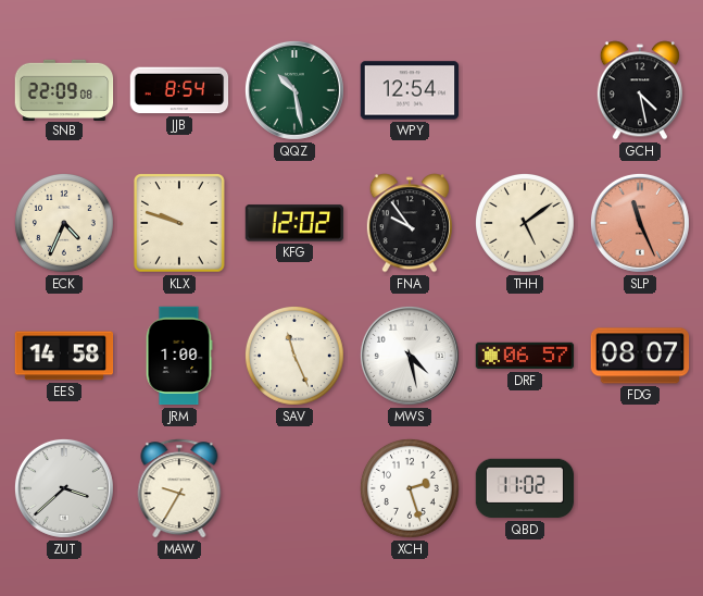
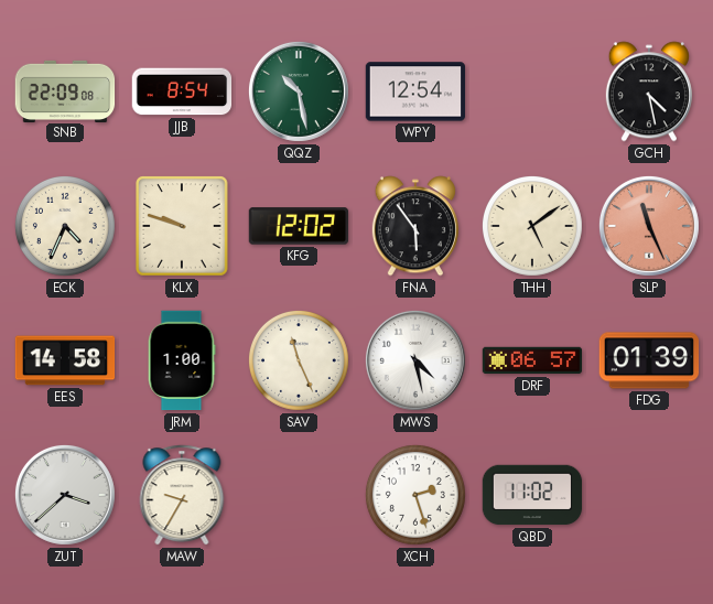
FNA: 9:54 -> 5:54 (415, 226)
FDG: 08:07 -> 01:39 (649, 360)
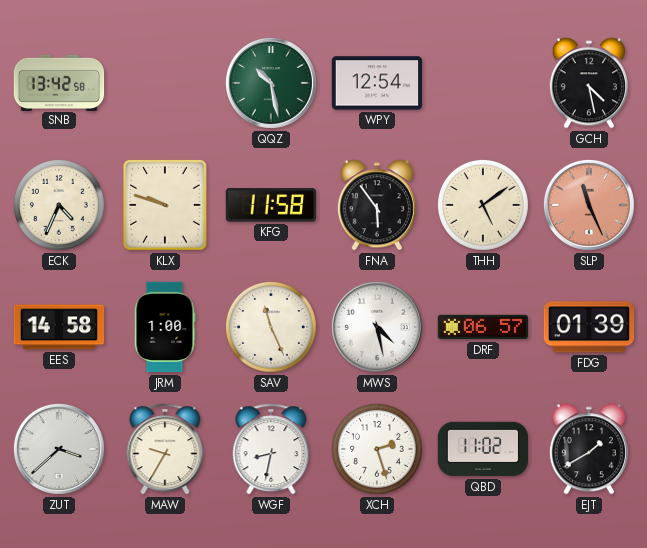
SNB: 22:09 -> 13:42 (59, 82)
JJB: 8:54 -> none (182, 91)
KFG: 12:02 -> 11:58 (271, 205)
WGF: none -> 8:32 (271, 449)
EJT: none -> 1:40 (589, 449)
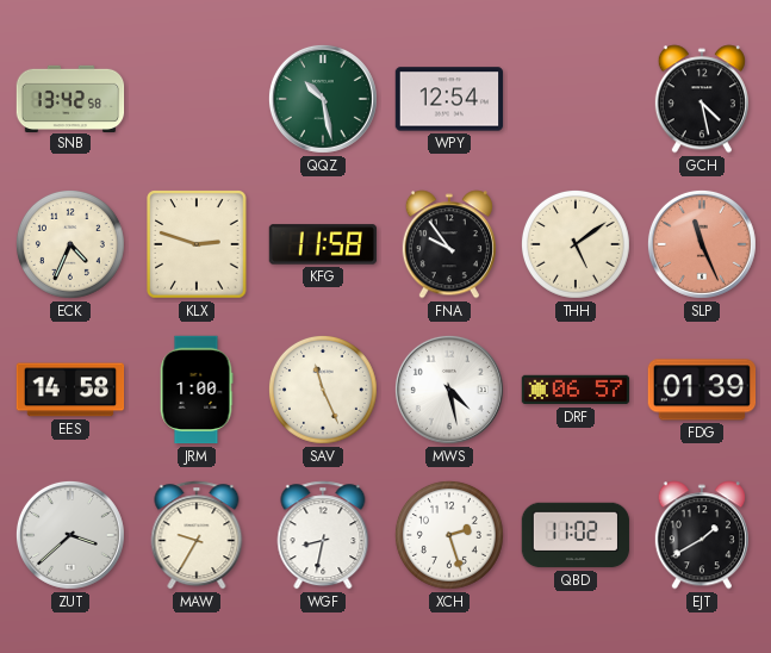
KLX: 9:48 -> 2:48 (197, 244)
FNA: 5:54 -> 9:54 (449, 244)
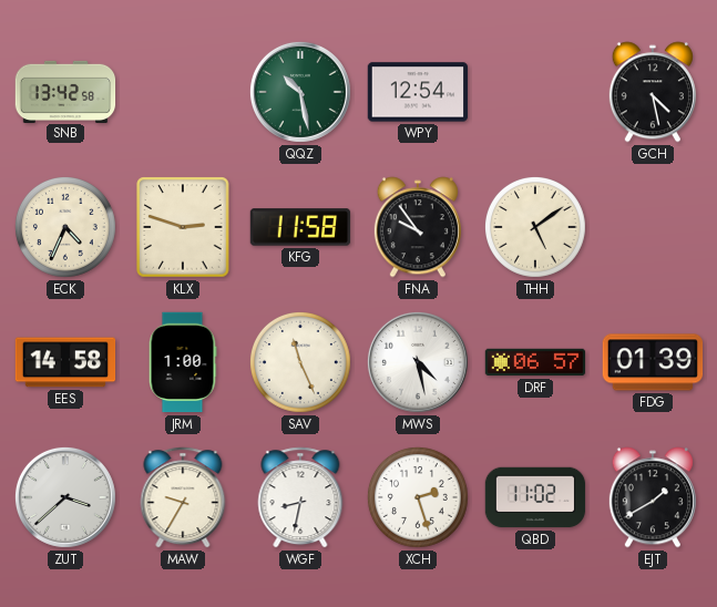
SLP: 11:26 -> none (702, 244)
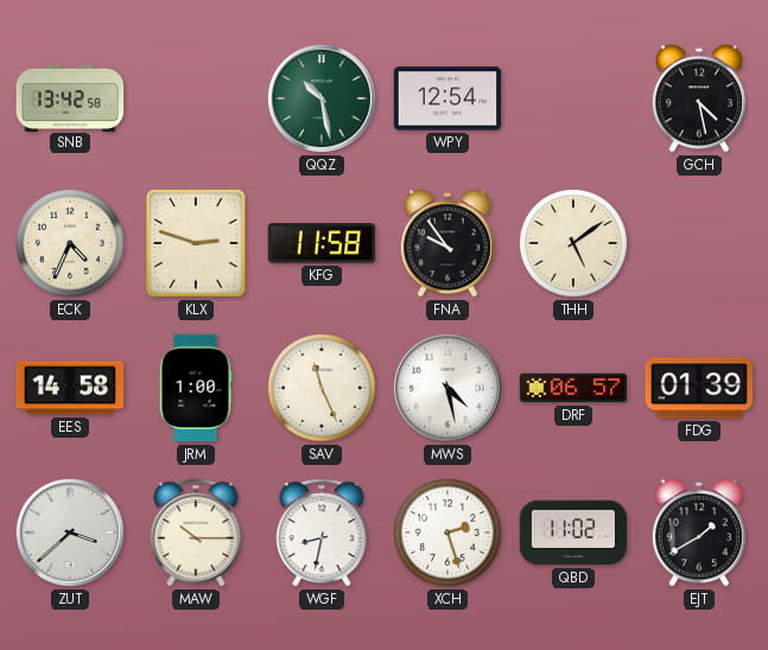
MAW: 9:35 -> 10:15 (196, 533)
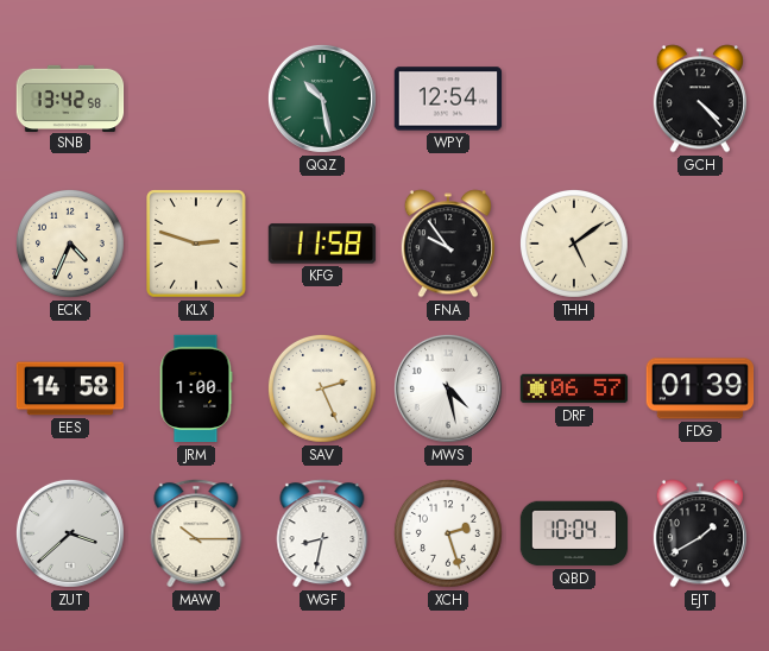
GCH: 4:28 -> 4:23 (700, 99)
SAV: 11:26 -> 2:26 (322, 388)
QBD: 11:02 -> 10:04 (574, 533)
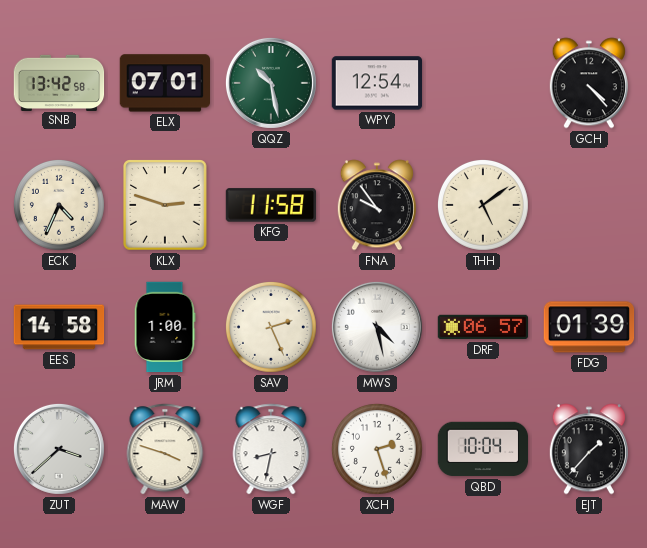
ELX: none -> 07:01 (164, 83)
MAW: 10:15 -> 3:48 (165, 449)
EJT: 1:40 -> 1:37 (589, 449)
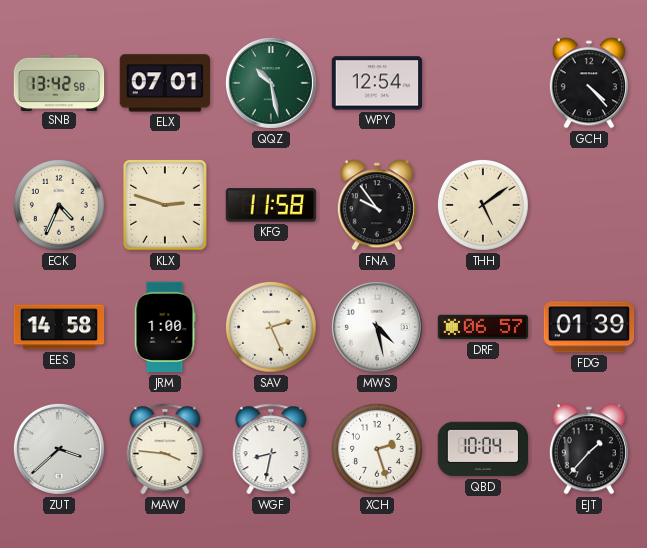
MAW: 3:48 -> 3:46 (165, 449)
